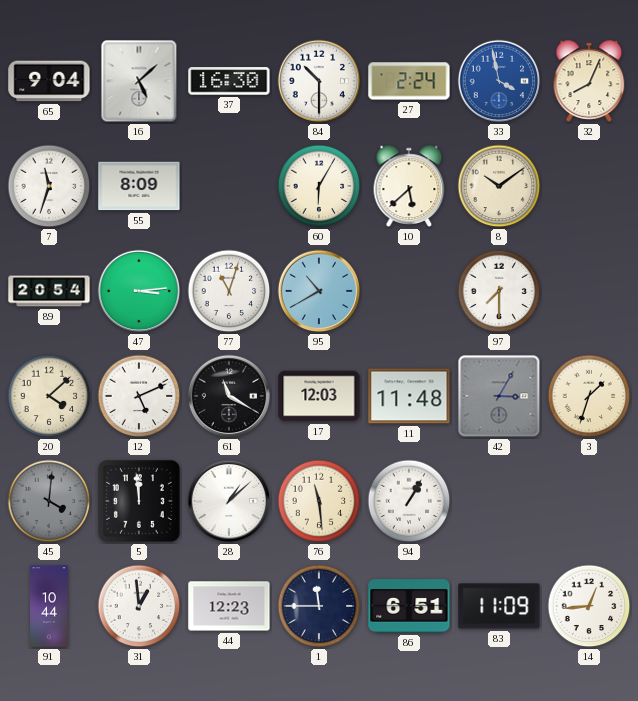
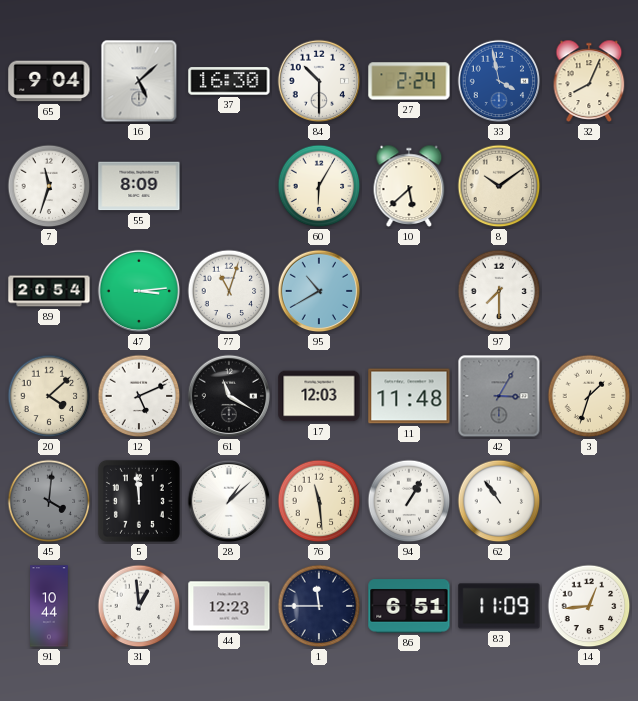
62: none -> 10:54 (499, 501)
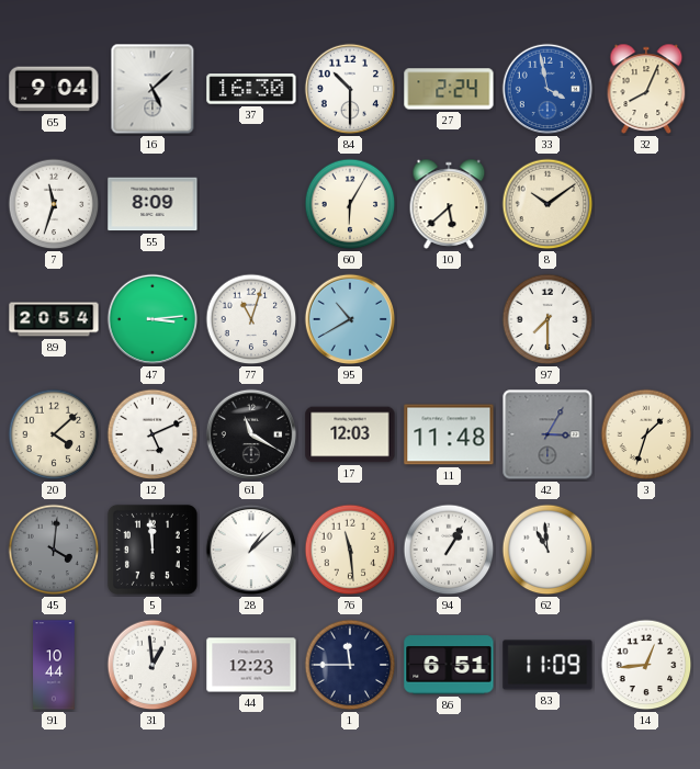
62: 10:54 -> 10:59 (547, 550)
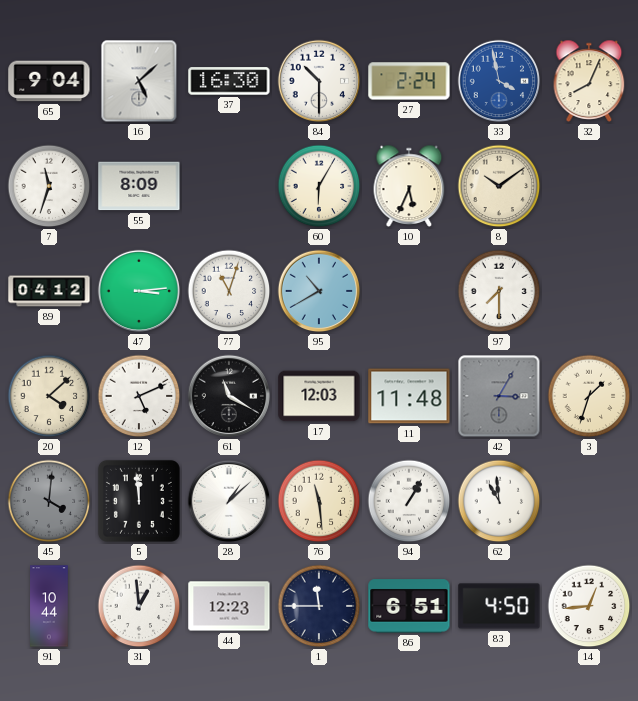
10: 5:38 -> 5:34 (409, 186)
89: 20:54 -> 04:12 (49, 291)
83: 11:09 -> 4:50 (499, 606)
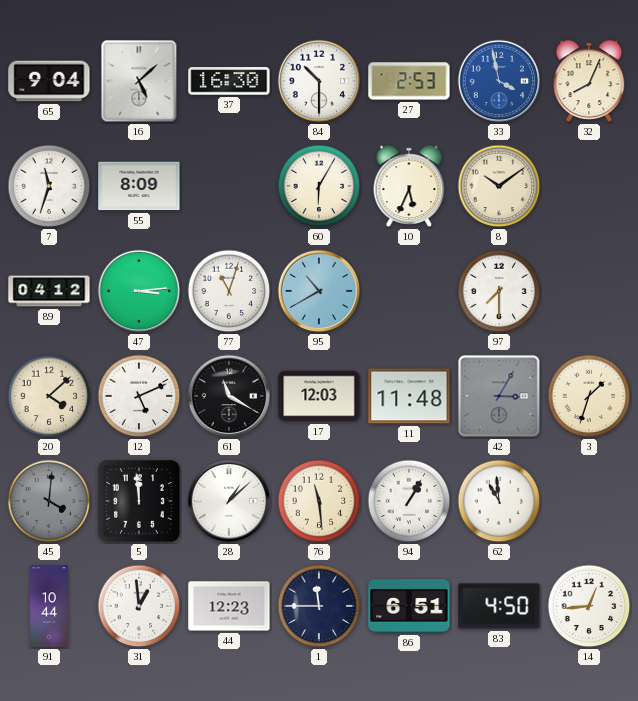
27: 2:24 -> 2:53 (409, 81)
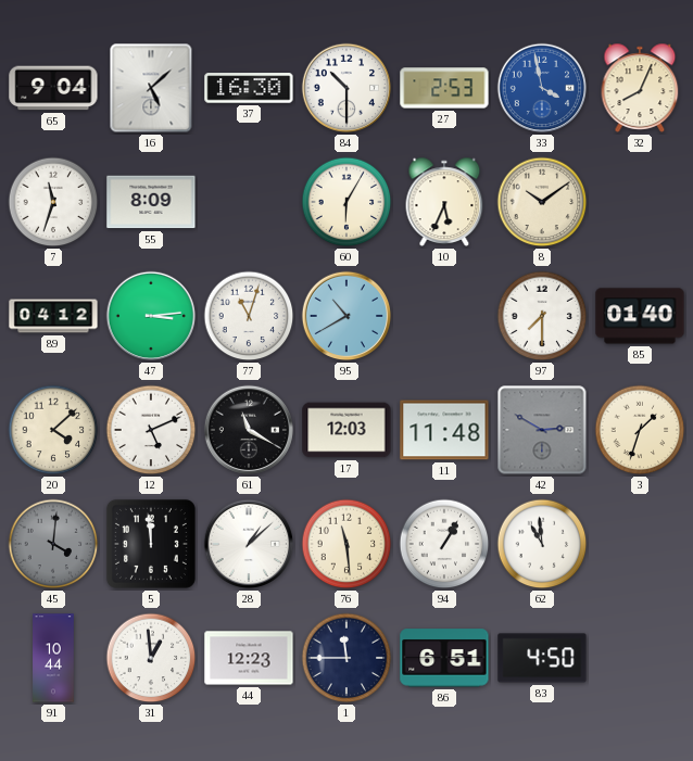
85: none -> 01:40 (640, 316)
42: 3:05 -> 2:50 (542, 430)
14: 12:44 -> none (589, 606)
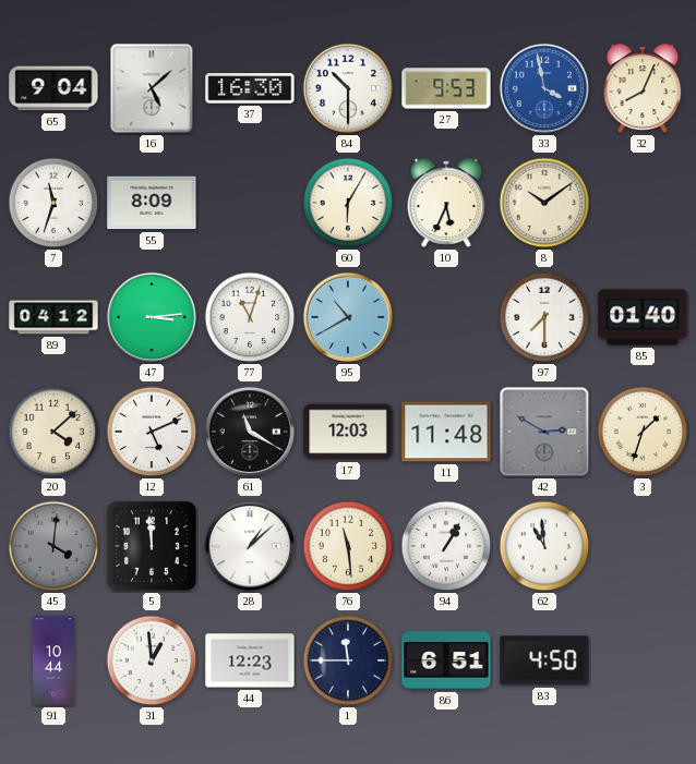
27: 2:53 -> 9:53 (446, 88)
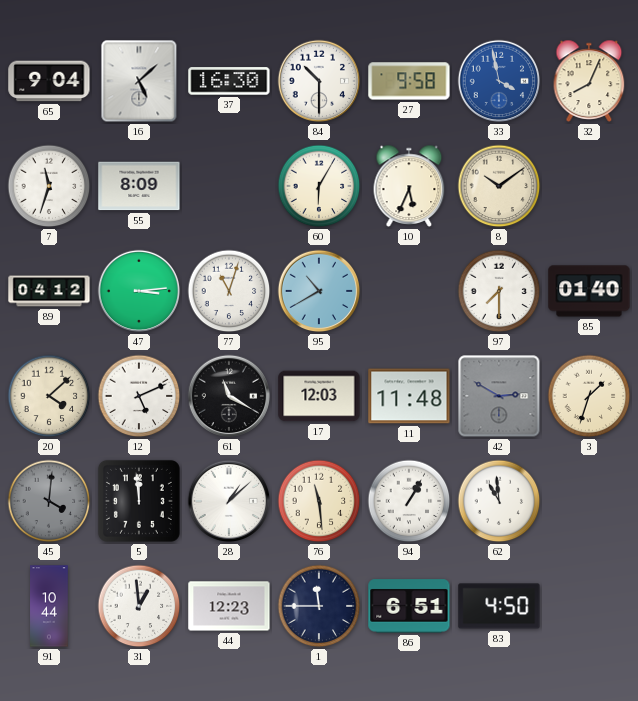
27: 9:53 -> 9:58 (409, 81)
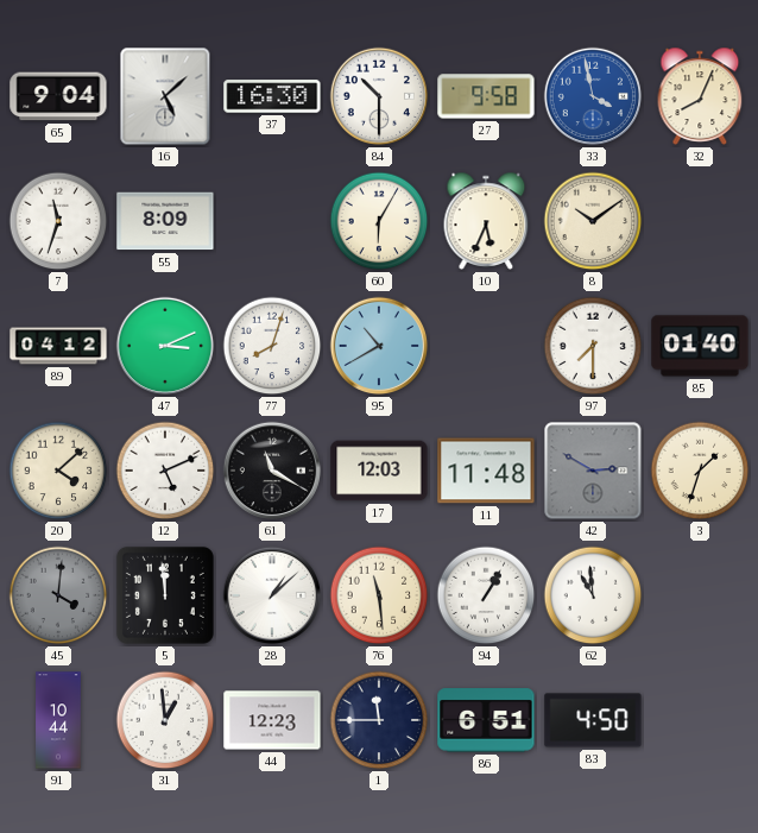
47: 3:14 -> 3:11 (165, 346)
77: 11:03 -> 8:03 (272, 346)
